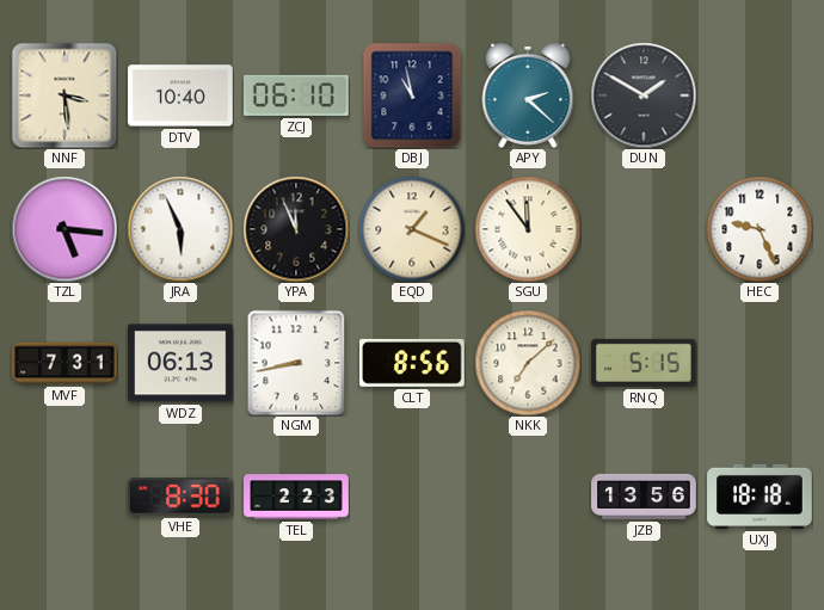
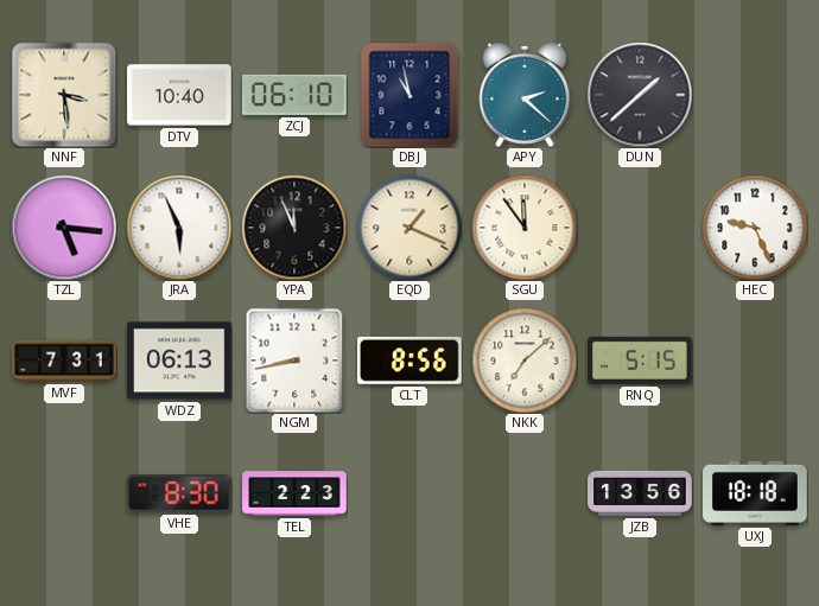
DUN: 1:50 -> 1:38 (640, 95)
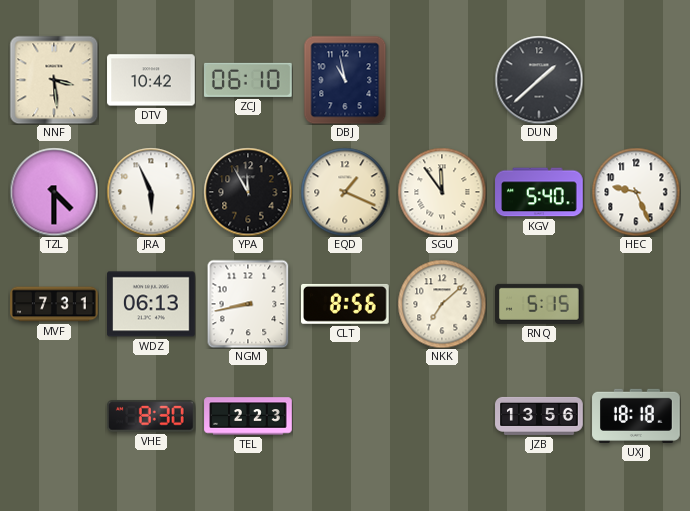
DTV: 10:40 -> 10:42 (151, 80)
APY: 2:22 -> none (525, 95)
TZL: 5:16 -> 4:30 (54, 192)
YPA: 11:56 -> 11:55 (248, 192)
KGV: none -> 5:40 (539, 192)
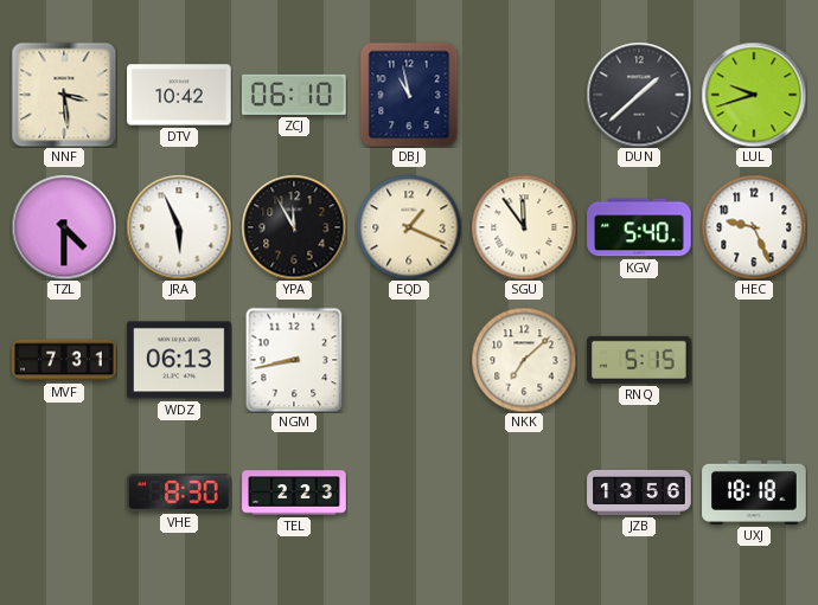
LUL: none -> 9:42 (754, 95)
CLT: 8:56 -> none (346, 304)
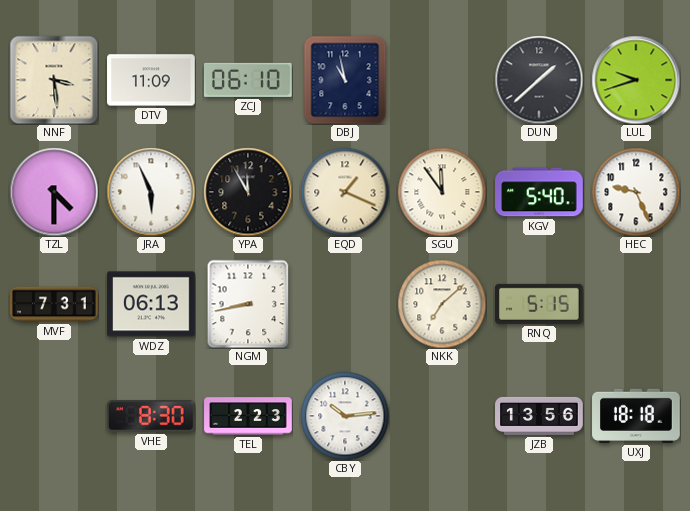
DTV: 10:42 -> 11:09 (151, 80)
CBY: none -> 10:14 (345, 416)
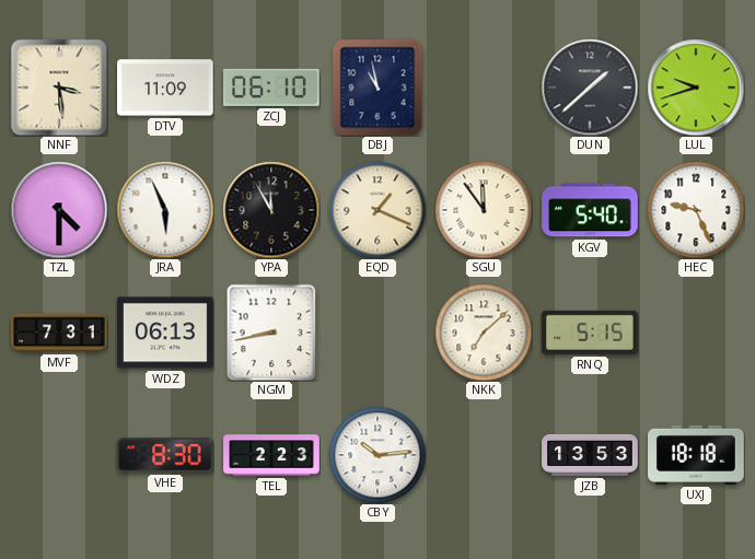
JZB: 13:56 -> 13:53 (590, 455)
